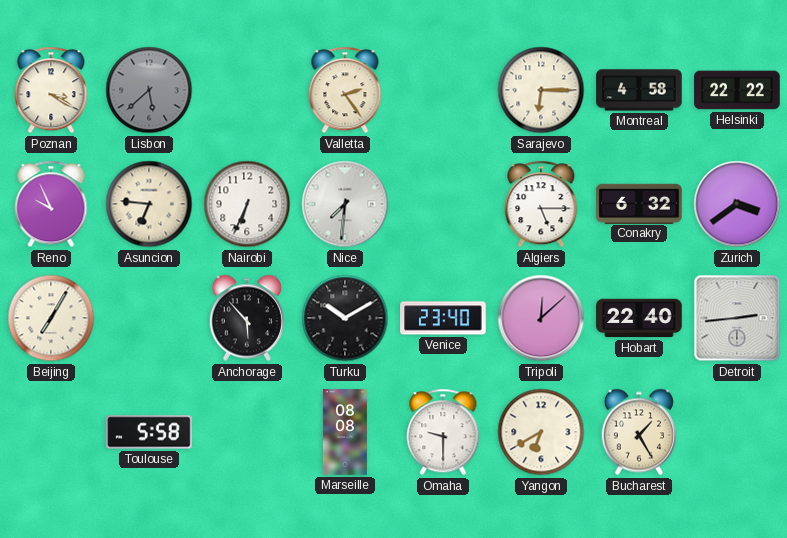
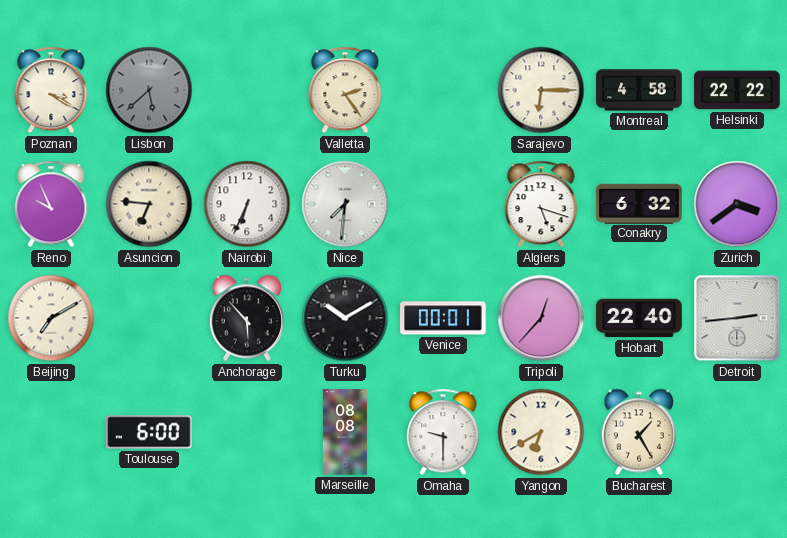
Algiers: 5:15 -> 5:18 (541, 204)
Beijing: 7:05 -> 7:10 (51, 318)
Venice: 23:40 -> 00:01 (443, 318)
Tripoli: 12:08 -> 12:37 (541, 318)
Toulouse: 5:58 -> 6:00 (149, 432)
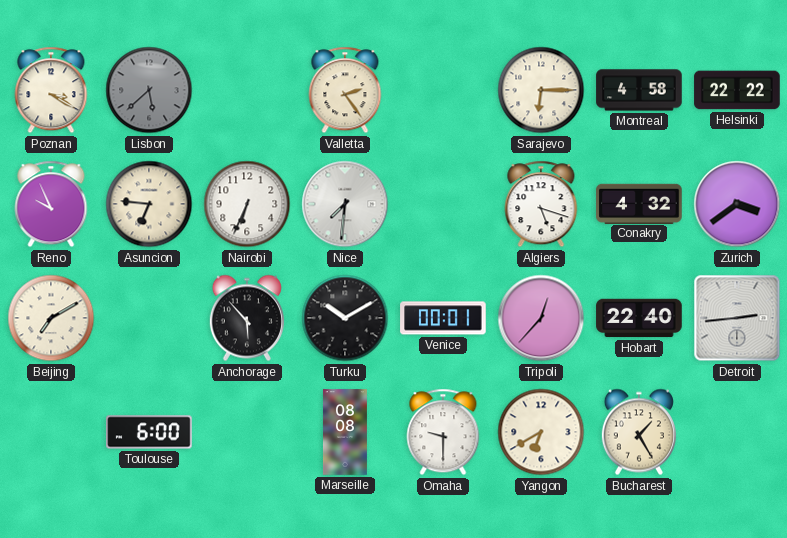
Conakry: 6:32 -> 4:32 (639, 203)
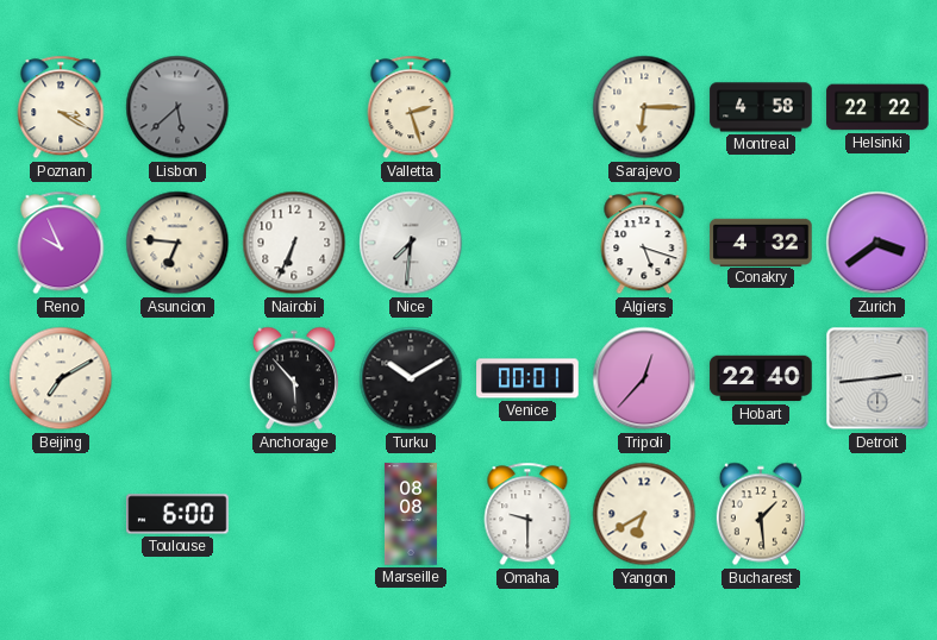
Valletta: 2:24 -> 2:27 (411, 107)
Bucharest: 1:25 -> 1:29 (761, 514)
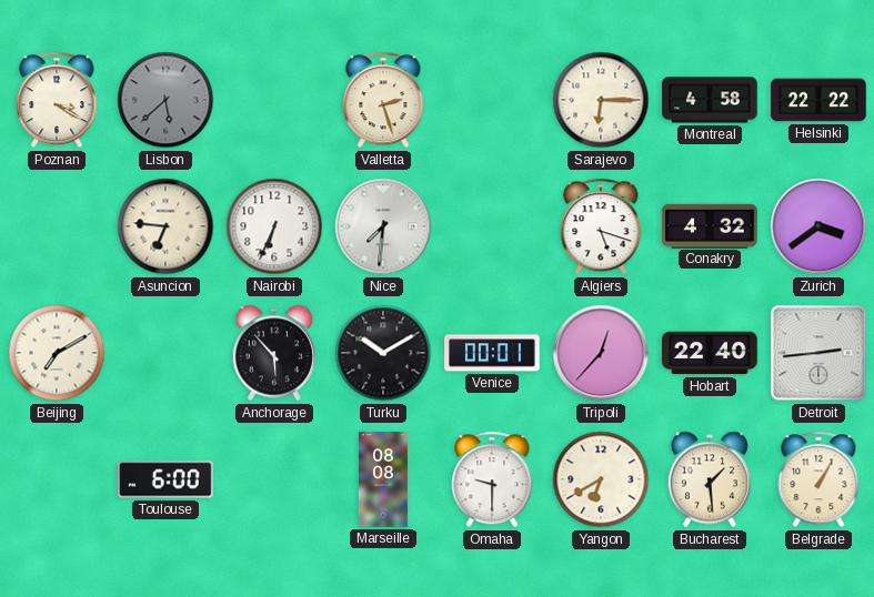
Reno: 9:56 -> none (61, 243)
Belgrade: none -> 1:05 (818, 479)
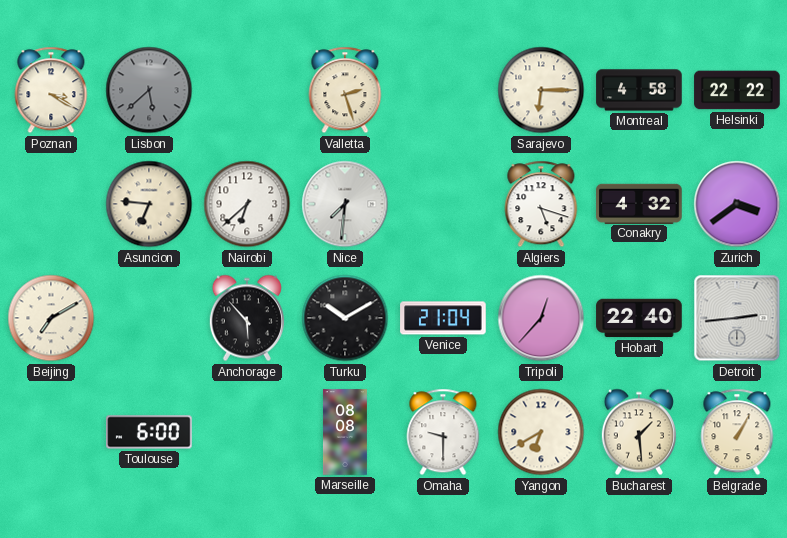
Nairobi: 6:34 -> 6:38 (247, 204)
Venice: 00:01 -> 21:04 (443, 318)
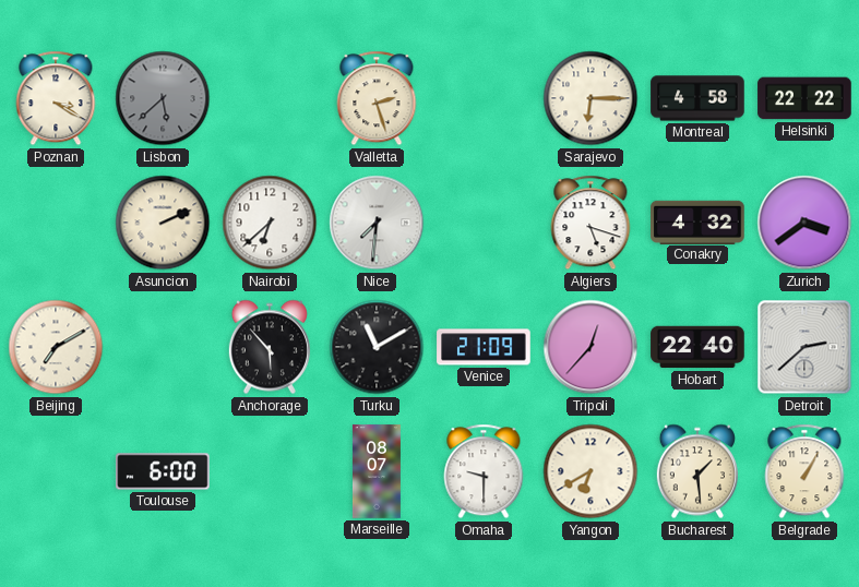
Asuncion: 6:46 -> 2:11 (163, 223)
Turku: 10:10 -> 11:10 (377, 347)
Venice: 21:04 -> 21:09 (484, 347)
Detroit: 2:44 -> 2:38 (804, 347)
Marseille: 08:08 -> 08:07 (377, 471)
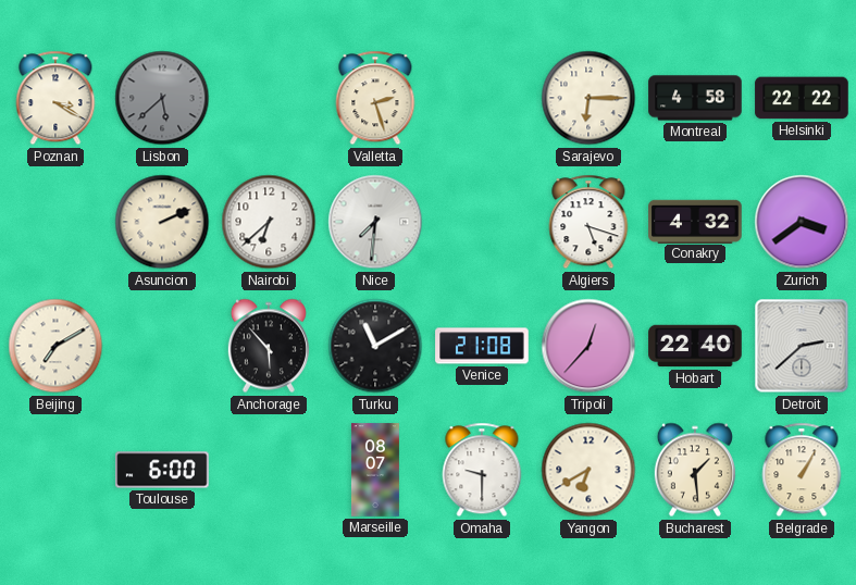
Venice: 21:09 -> 21:08 (482, 346)
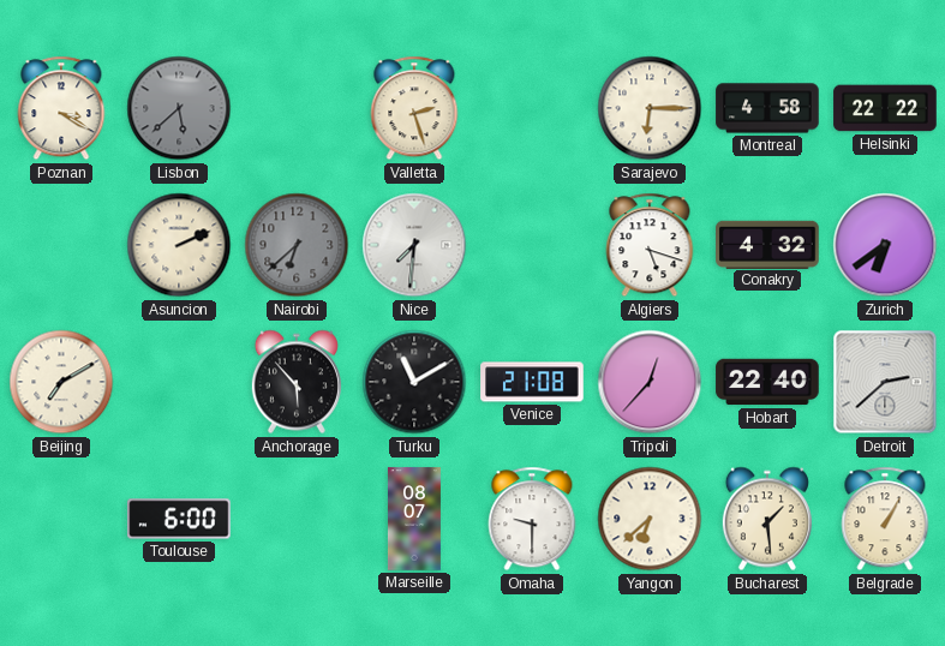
Nairobi dial: white -> grey (297, 245)
Zurich: 3:39 -> 6:39 (885, 245)
Yangon: 6:40 -> 6:38 (650, 519)
